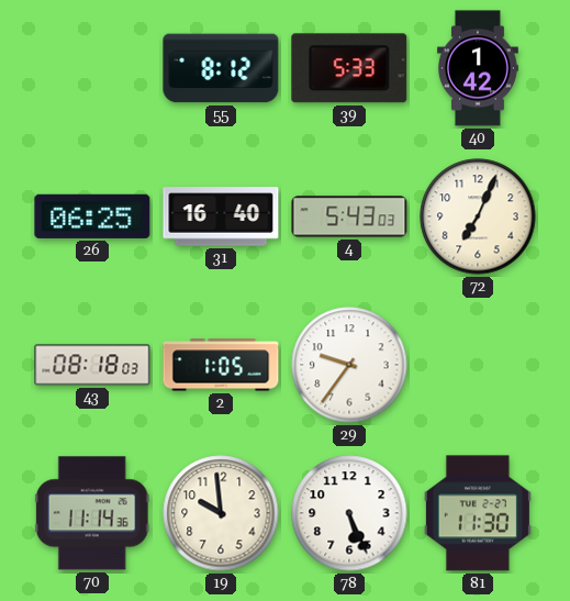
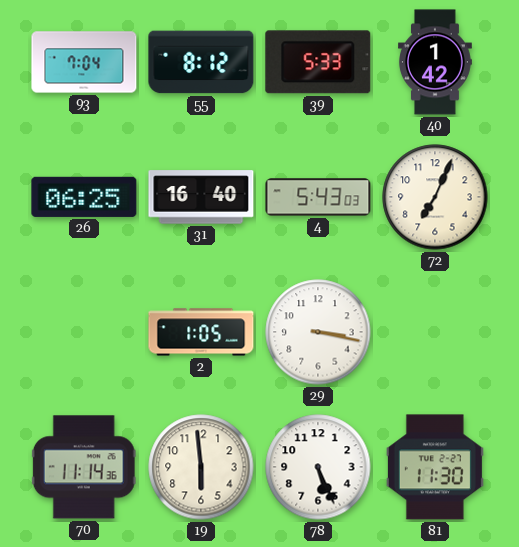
93: none -> 7:04 (84, 62)
43: 08:18 -> none (92, 365)
29: 9:36 -> 3:17 (318, 332)
19: 9:59 -> 5:59 (201, 467)
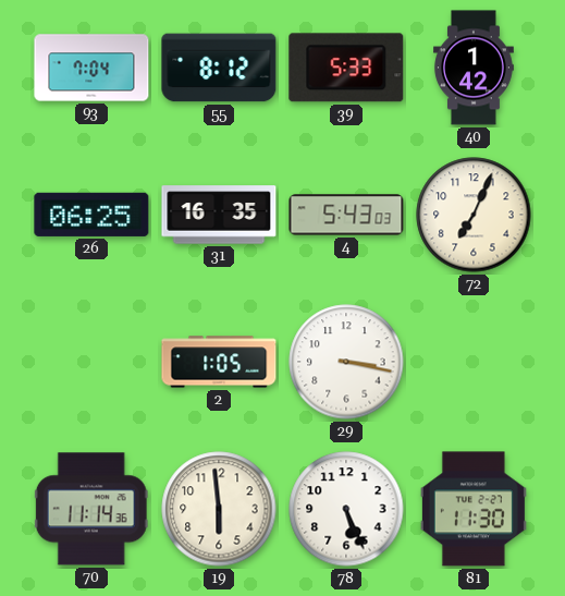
31: 16:40 -> 16:35 (219, 215)
